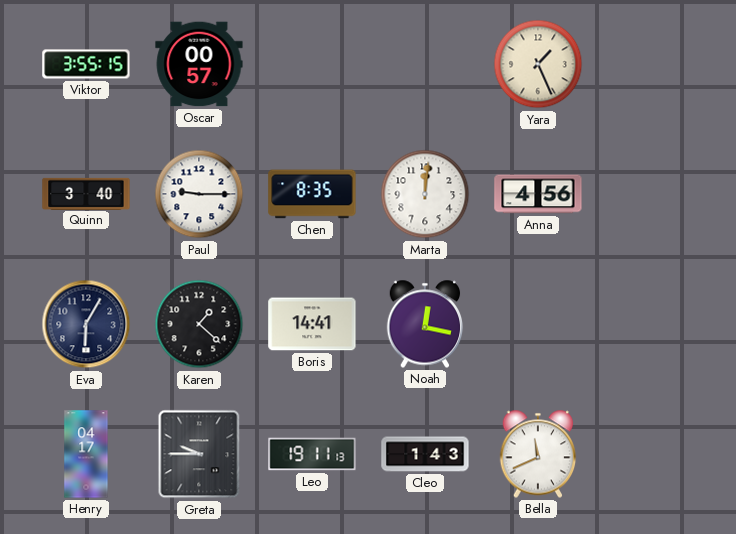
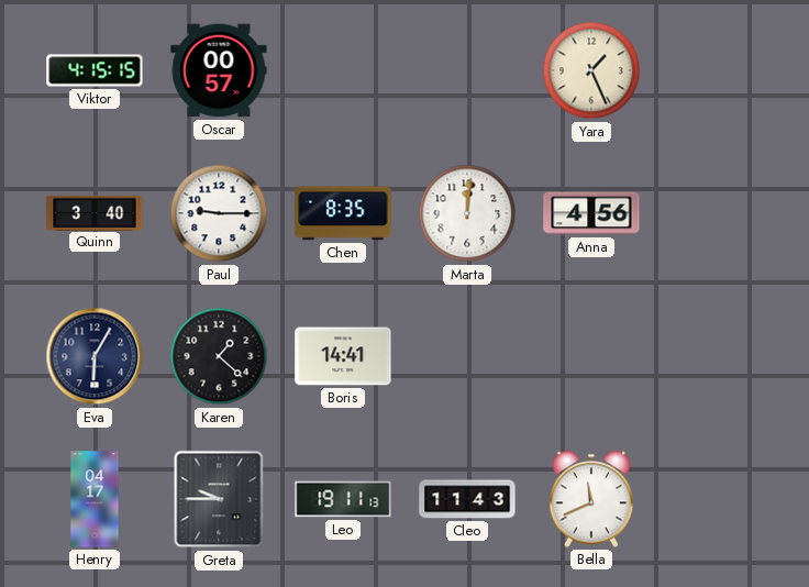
Viktor: 3:55 -> 4:15 (95, 70)
Noah: 12:17 -> none (425, 324)
Cleo: 1:43 -> 11:43 (467, 499)
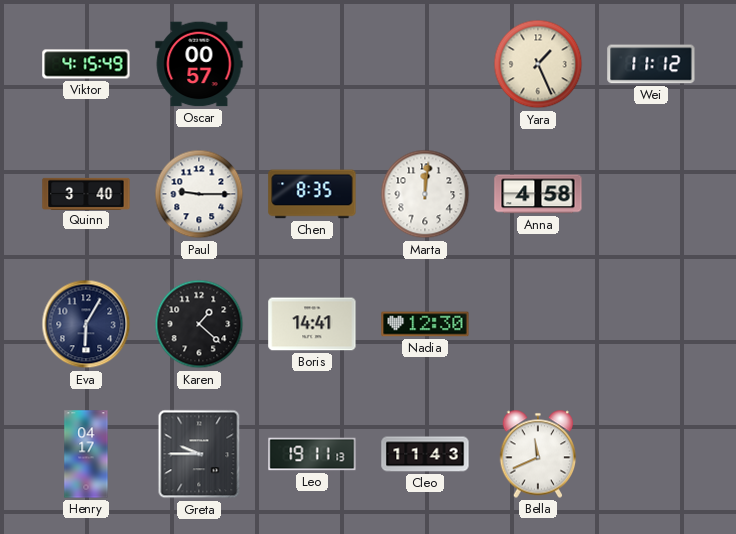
Viktor: 4:15:15 -> 4:15:49 (86, 64)
Wei: none -> 11:12 (651, 64)
Anna: 4:56 -> 4:58 (538, 194)
Nadia: none -> 12:30 (425, 324)
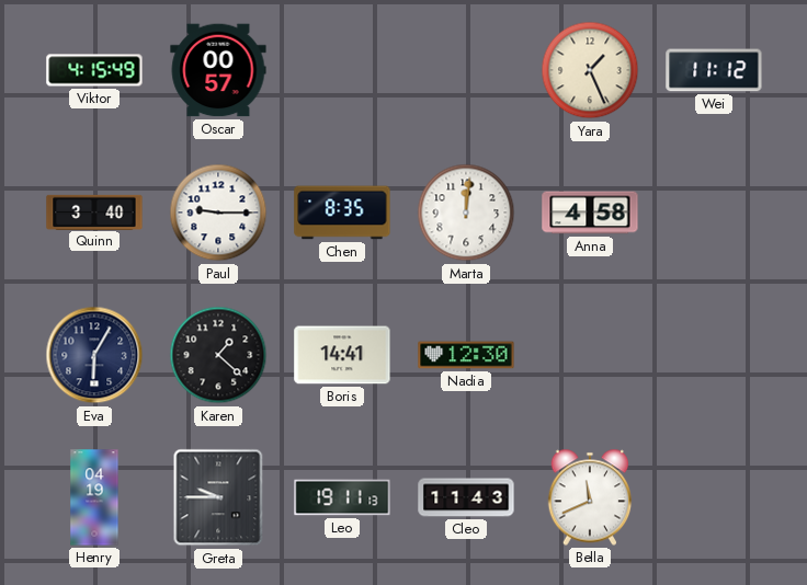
Henry: 04:17 -> 04:19 (94, 497)
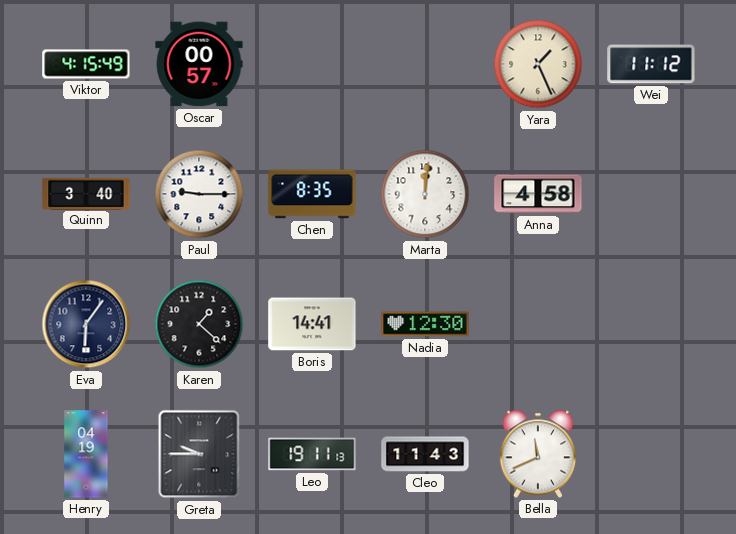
Eva: 6:05 -> 6:06 (86, 324)
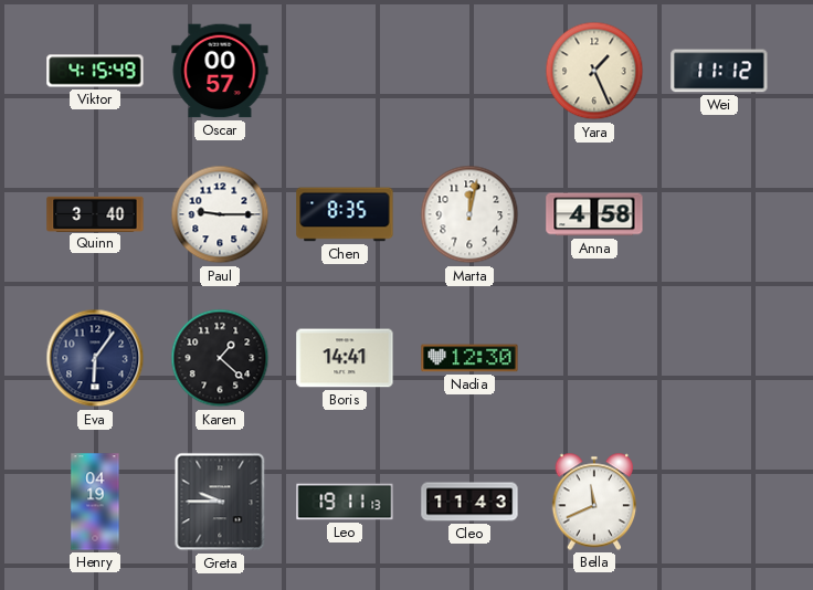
Marta: 12:01 -> 12:02 (469, 214)
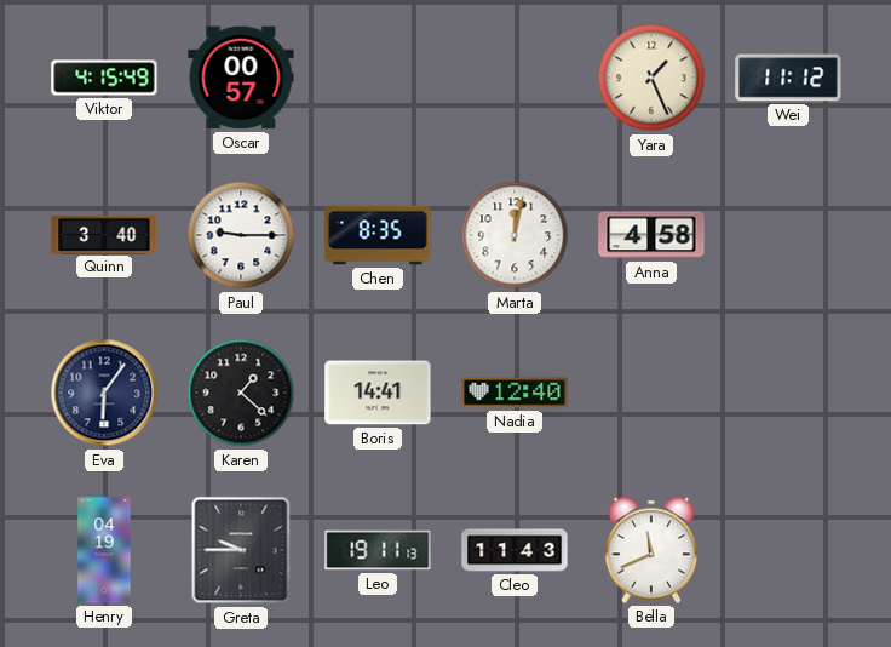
Nadia: 12:30 -> 12:40 (515, 393)
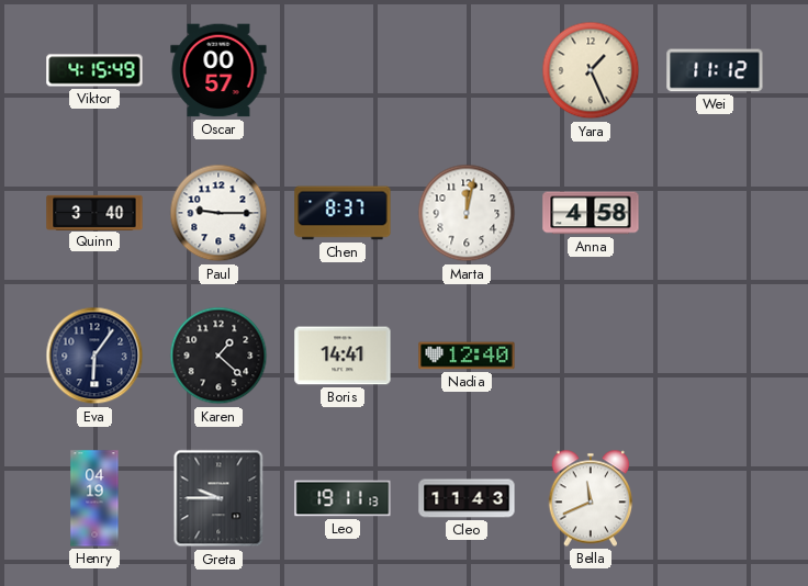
Chen: 8:35 -> 8:37 (343, 213)
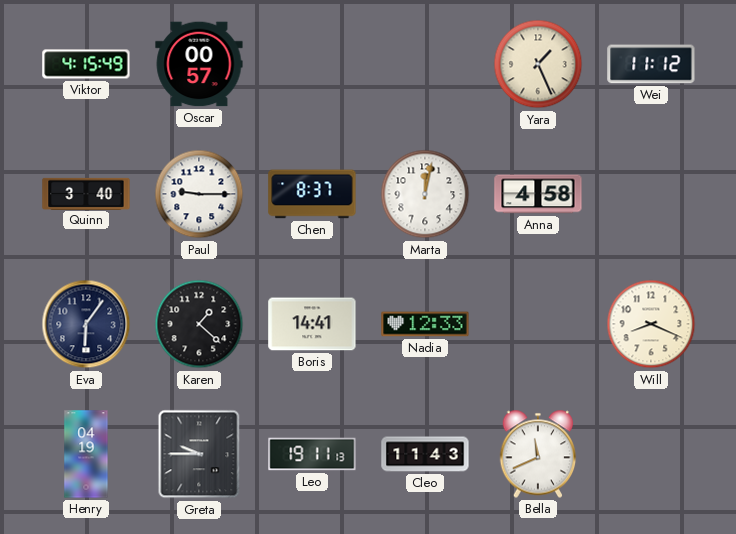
Nadia: 12:40 -> 12:33 (425, 324)
Will: none -> 8:19 (651, 324)
